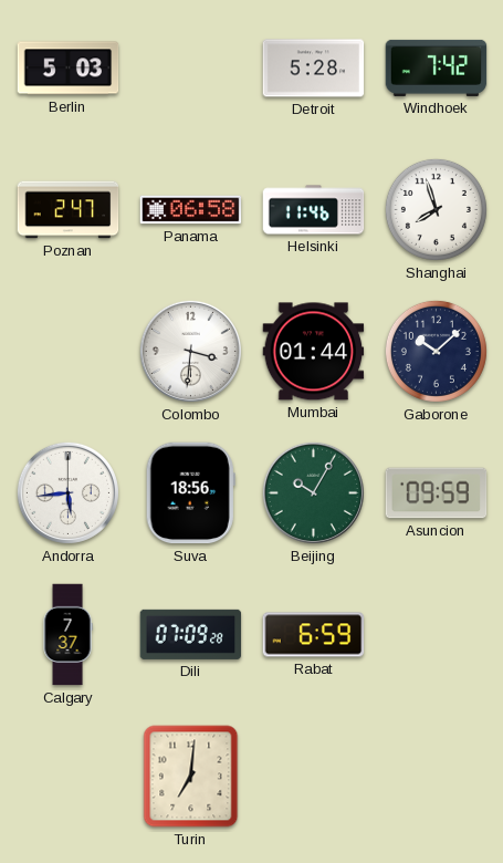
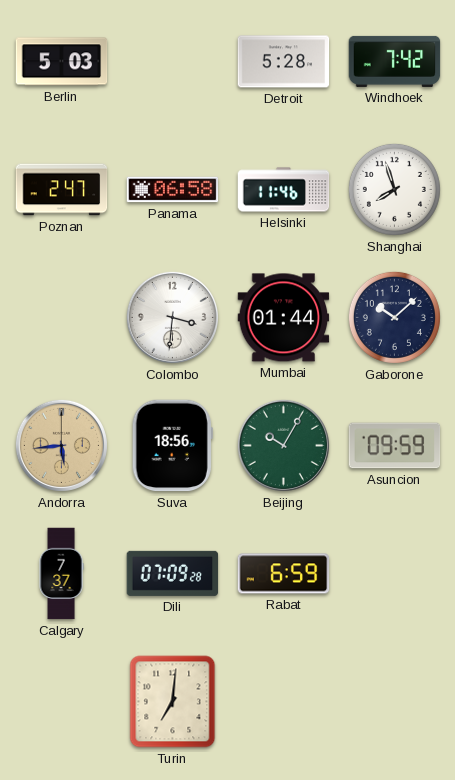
Andorra dial: white -> champagne (61, 445)
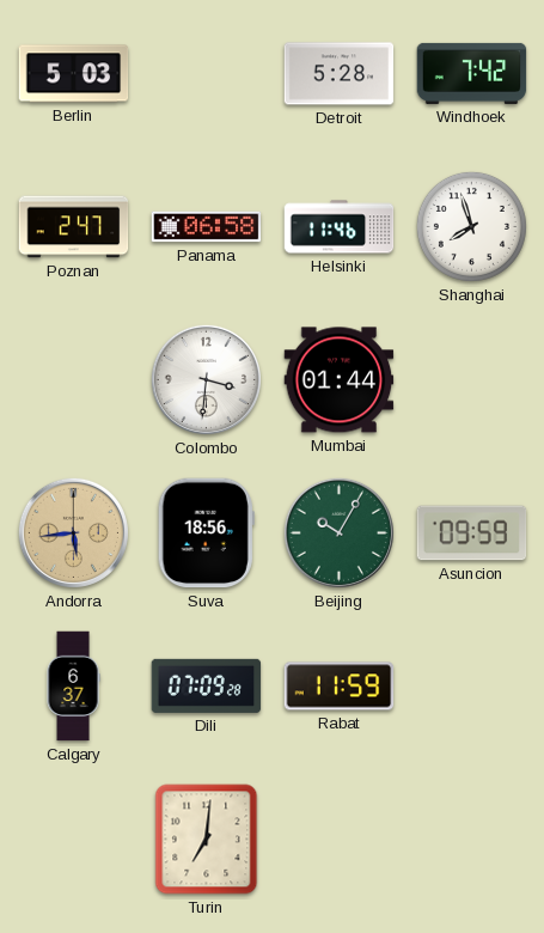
Gaborone: 10:08 -> none (394, 317)
Calgary: 7:37 -> 6:37 (73, 687)
Rabat: 6:59 -> 11:59 (340, 687)
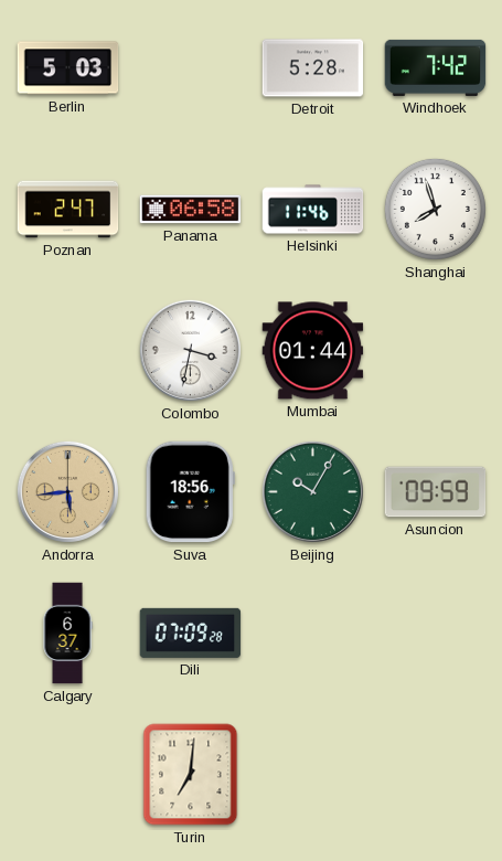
Colombo: 3:31 -> 3:32 (190, 350)
Rabat: 11:59 -> none (340, 687)
